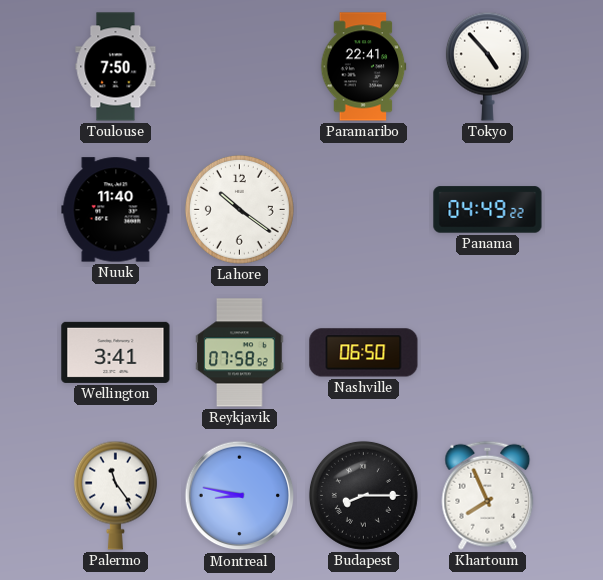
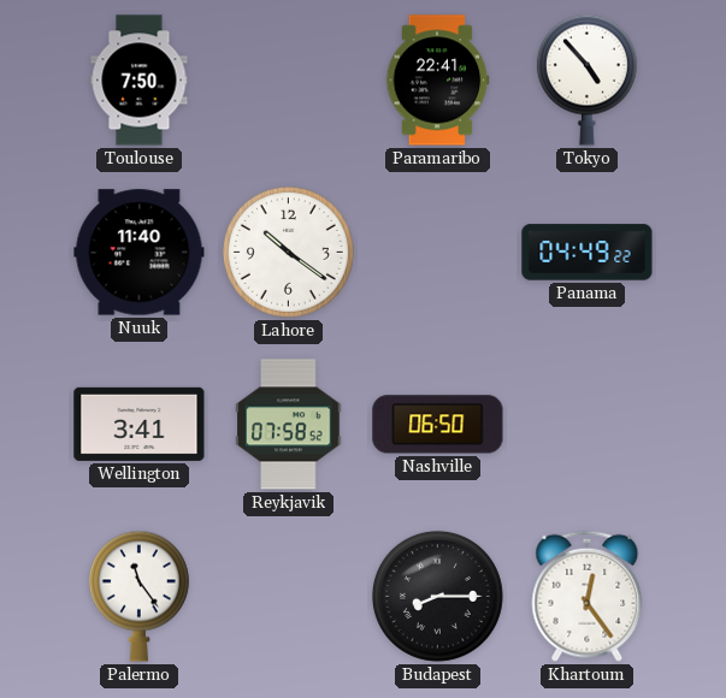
Montreal: 8:47 -> none (240, 496)
Khartoum: 7:56 -> 12:24 (588, 596)
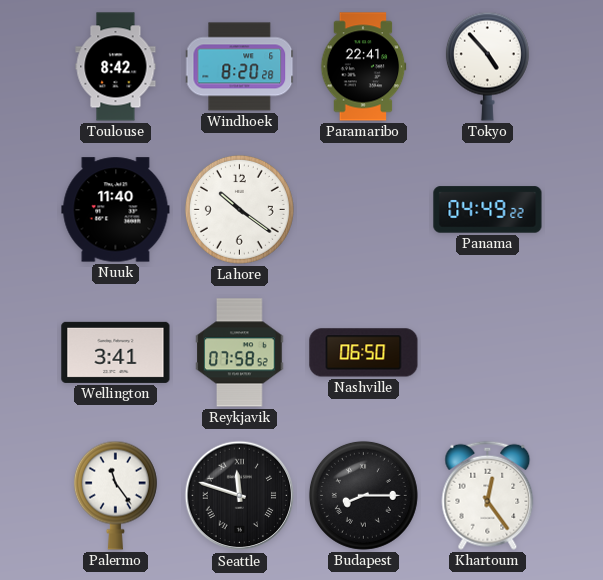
Toulouse: 7:50 -> 8:42 (116, 67)
Windhoek: none -> 8:20 (240, 67)
Seattle: none -> 11:48 (240, 496)
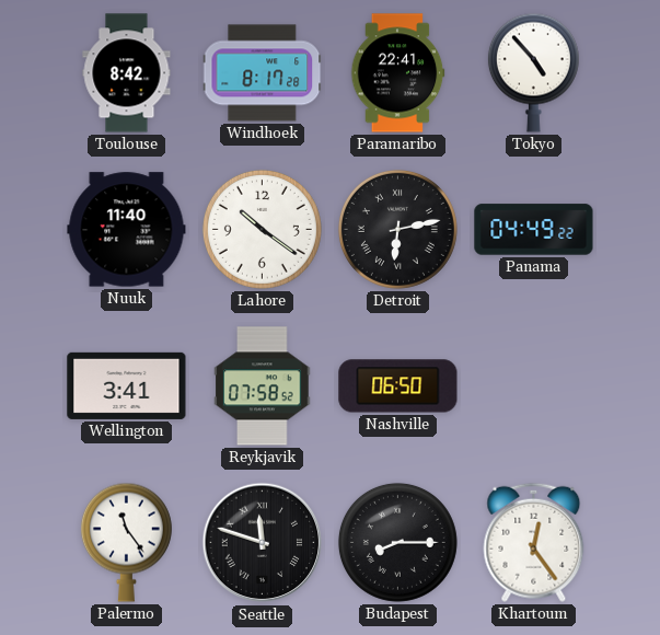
Windhoek: 8:20 -> 8:17 (263, 73)
Detroit: none -> 6:13 (397, 229)
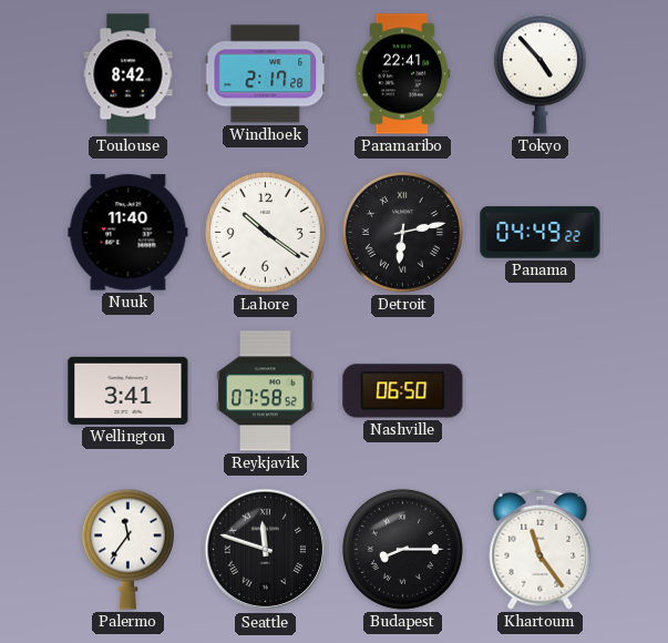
Windhoek: 8:17 -> 2:17 (266, 74)
Palermo: 11:24 -> 11:36 (127, 549)
Khartoum: 12:24 -> 11:24 (541, 549)
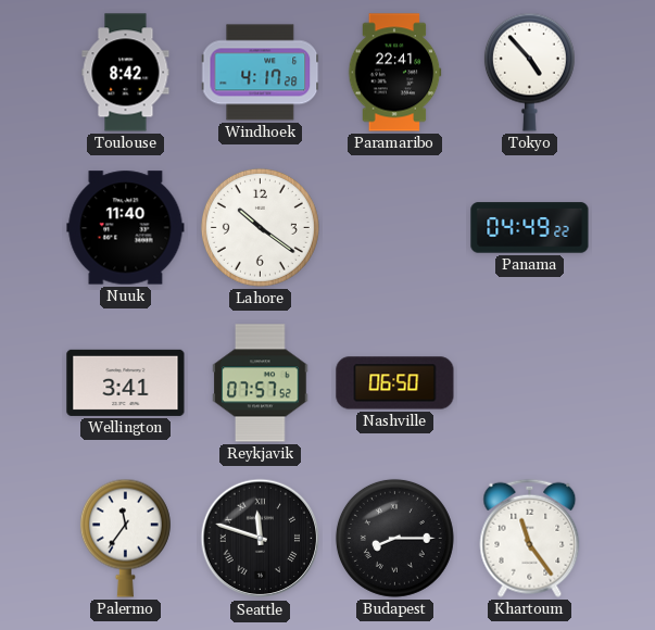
Windhoek: 2:17 -> 4:17 (261, 73)
Detroit: 6:13 -> none (402, 232)
Reykjavik: 07:58 -> 07:57 (261, 383)
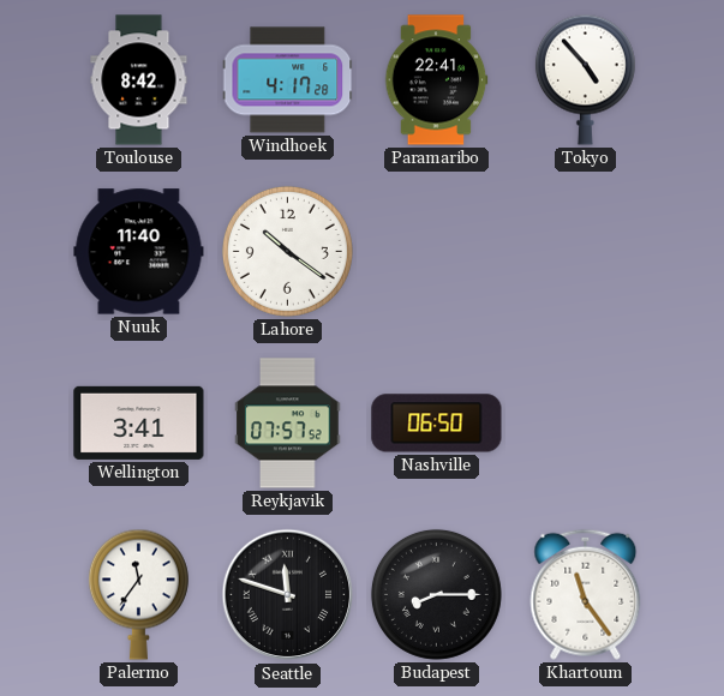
Panama: 04:49 -> none (530, 228)
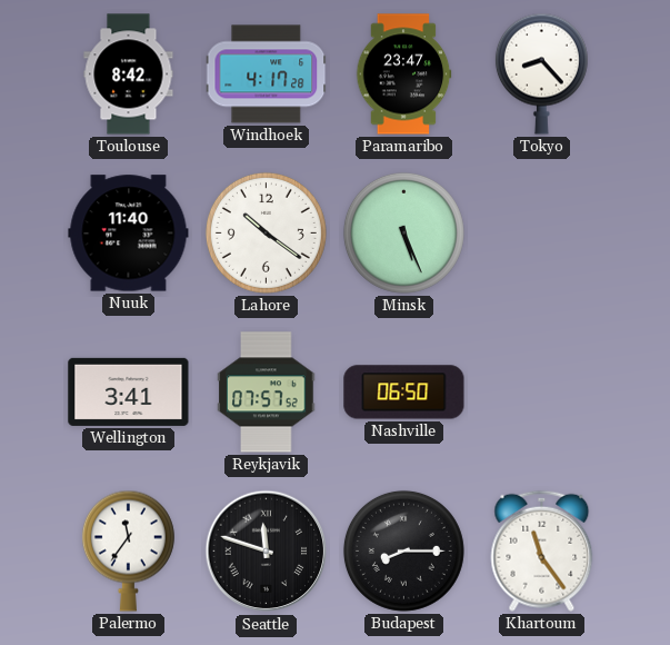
Paramaribo: 22:41 -> 23:47 (403, 75)
Tokyo: 4:53 -> 8:23 (541, 73)
Minsk: none -> 5:26 (403, 232)
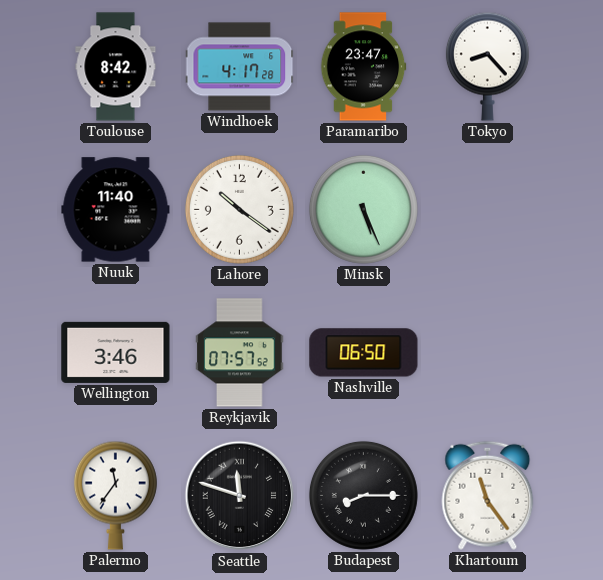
Wellington: 3:41 -> 3:46 (116, 352)
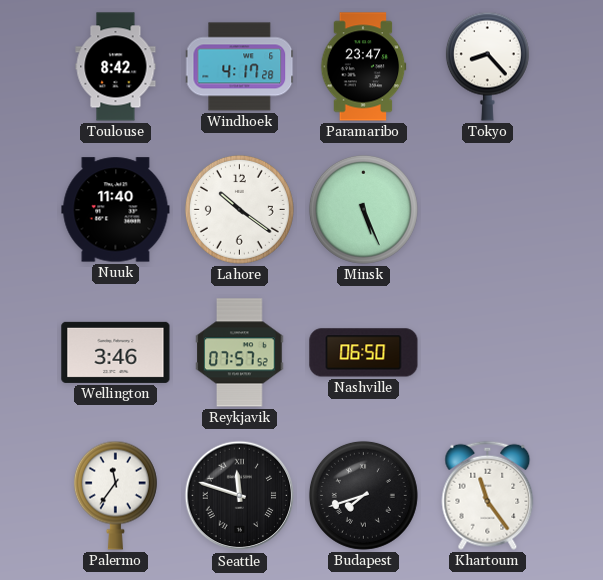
Budapest: 8:15 -> 7:42 (363, 495)
